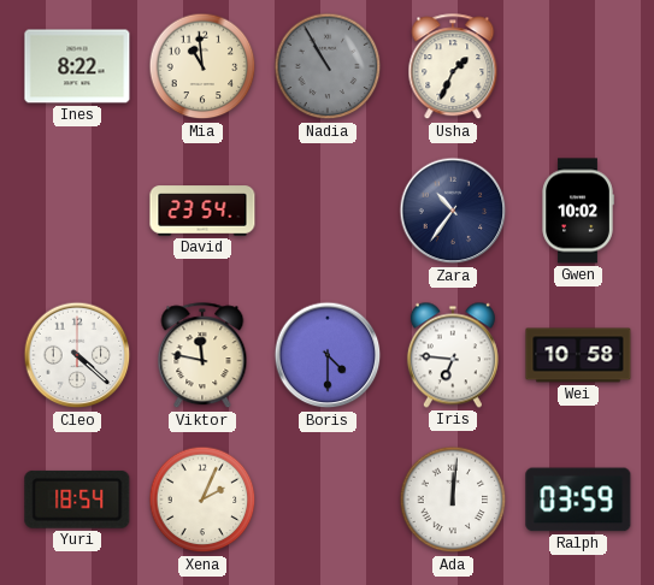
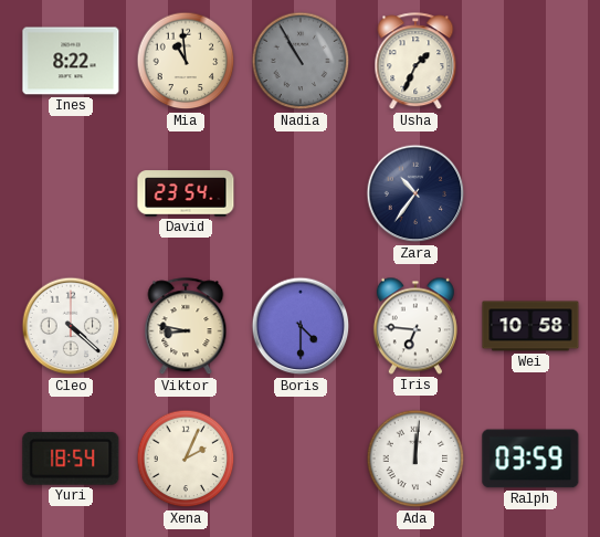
Gwen: 10:02 -> none (578, 211)
Viktor: 11:47 -> 8:47 (186, 327)
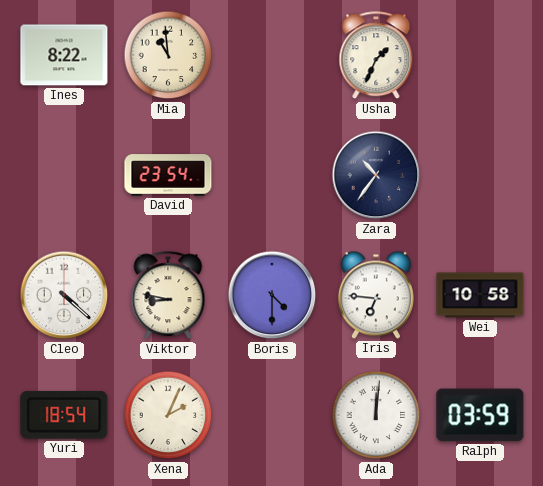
Nadia: 10:55 -> none (301, 61)
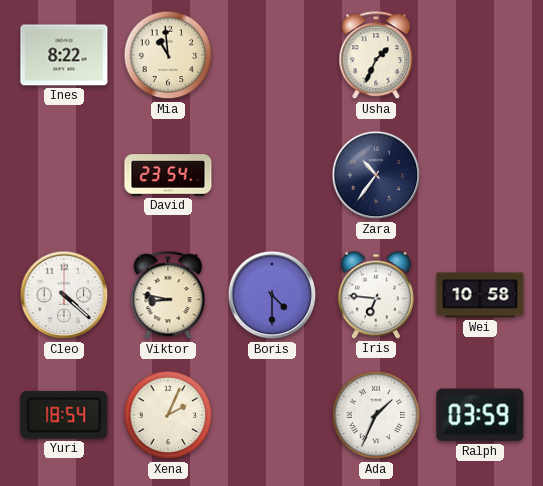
Ada: 12:01 -> 1:34 (376, 415)
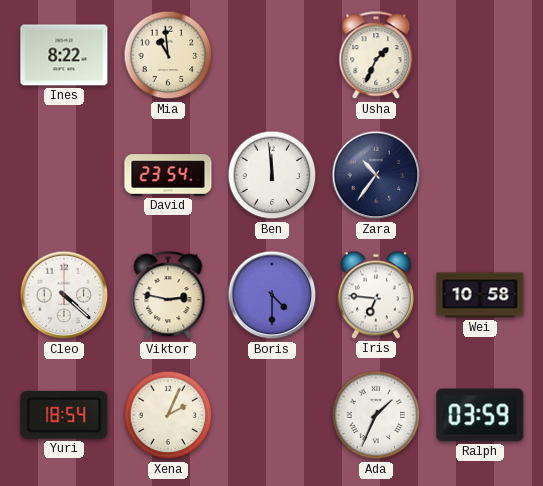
Ben: none -> 11:59 (272, 175)
Viktor: 8:47 -> 2:47 (168, 296)
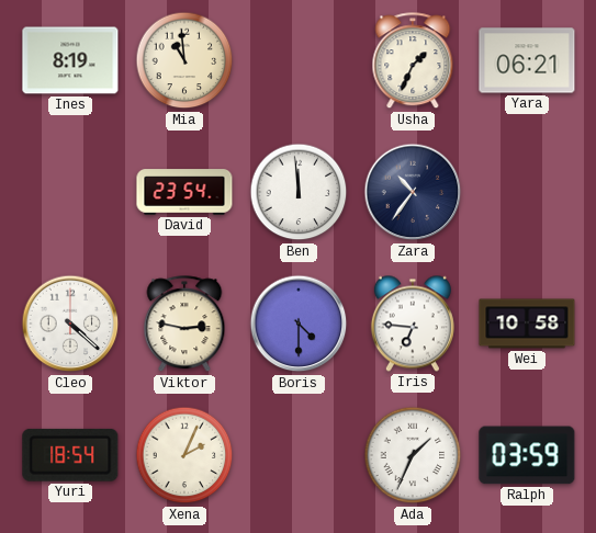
Ines: 8:22 -> 8:19 (70, 60)
Yara: none -> 06:21 (527, 60)
